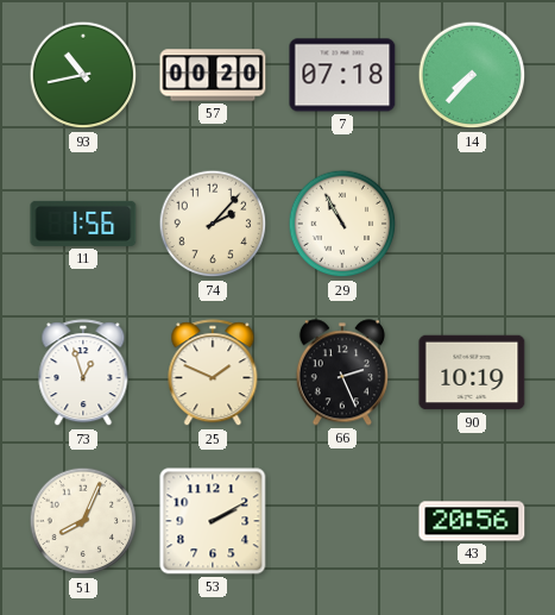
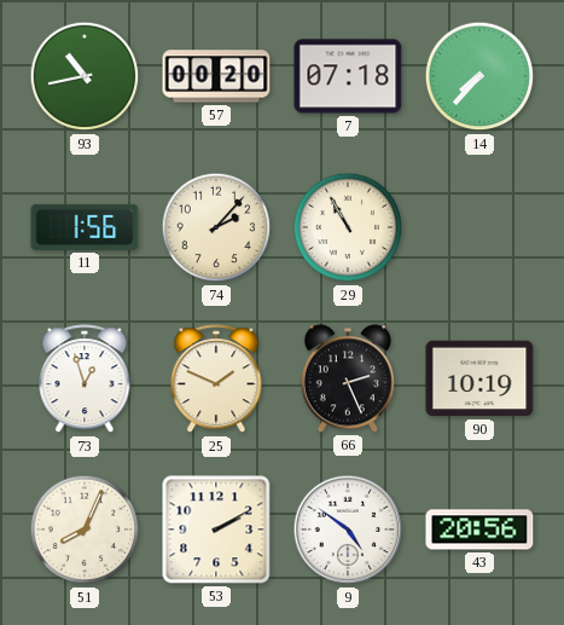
9: none -> 4:51 (348, 529)
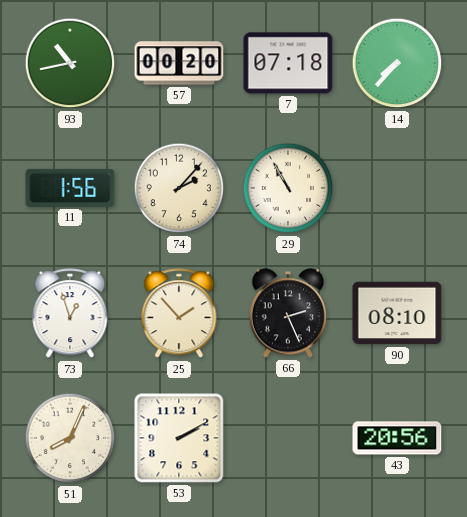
25: 1:49 -> 1:53 (179, 314)
90: 10:19 -> 08:10 (397, 313)
9: 4:51 -> none (348, 529)
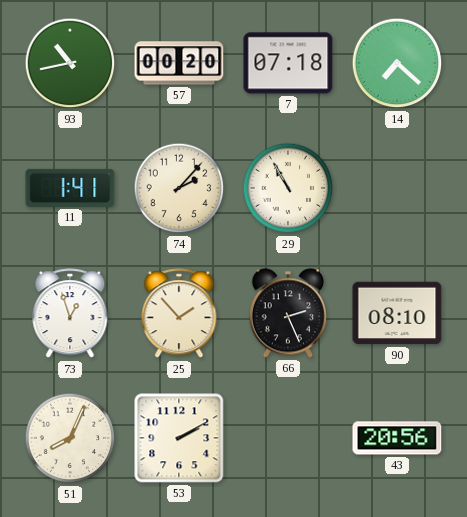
14: 7:37 -> 7:22 (397, 63)
11: 1:56 -> 1:41 (70, 188)
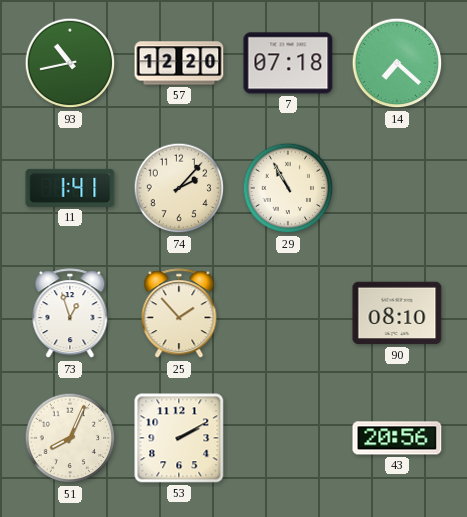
57: 00:20 -> 12:20 (179, 63)
66: 2:26 -> none (288, 313)
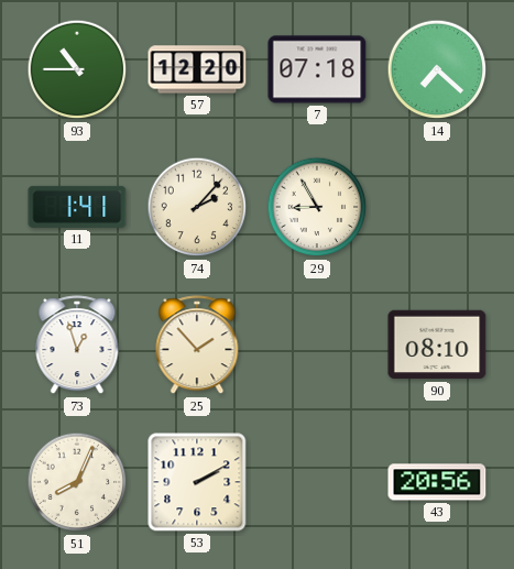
93: 10:43 -> 10:45 (77, 69)
29: 10:55 -> 8:55 (317, 207)
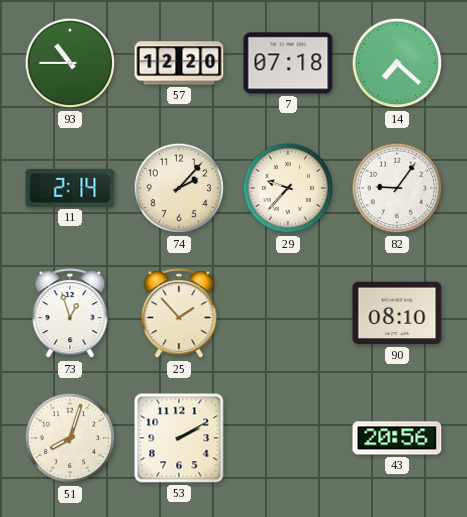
11: 1:41 -> 2:14 (70, 188)
29: 8:55 -> 9:37 (288, 188)
82: none -> 9:06 (397, 188)
51: 8:04 -> 8:03 (70, 438)
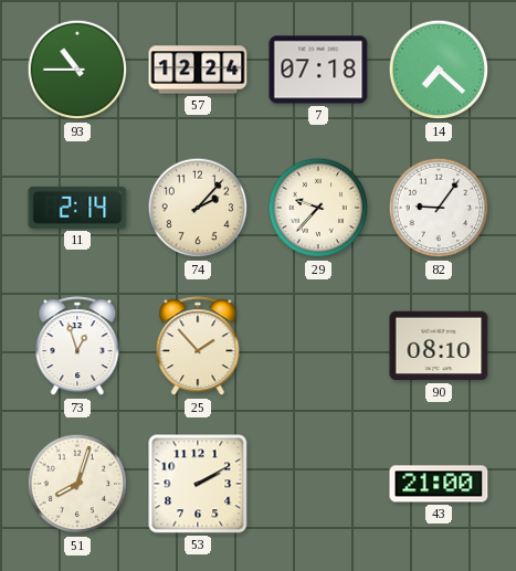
57: 12:20 -> 12:24 (198, 70)
43: 20:56 -> 21:00 (439, 484)
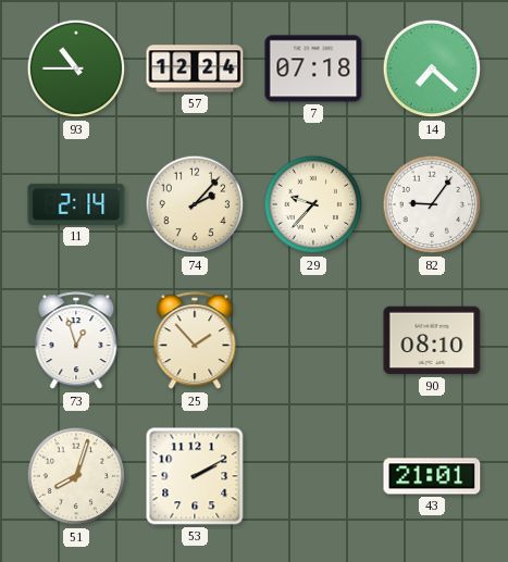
43: 21:00 -> 21:01 (432, 476)
